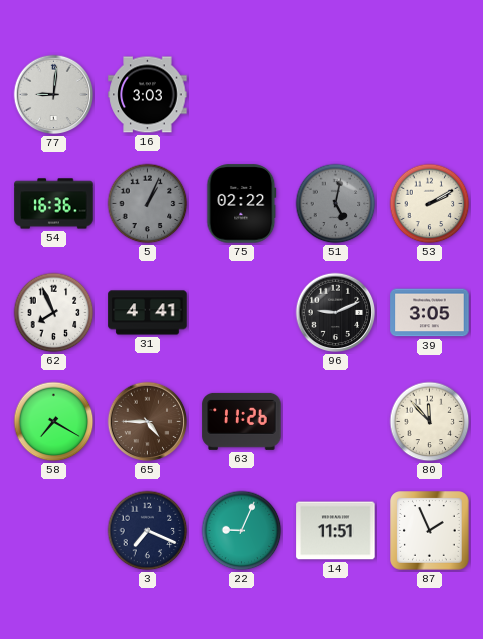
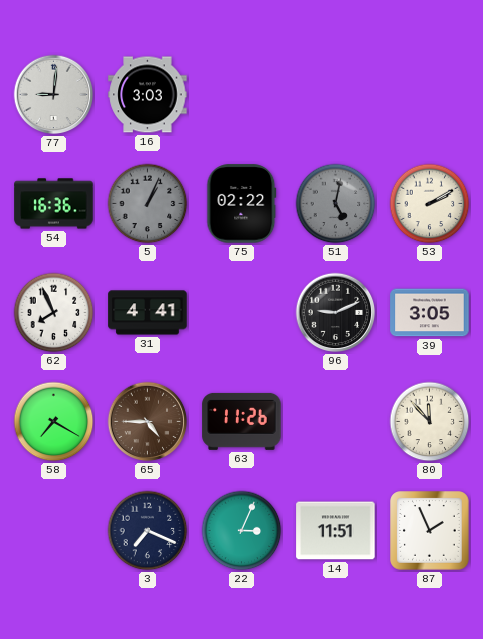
22: 9:04 -> 3:04 (242, 531)
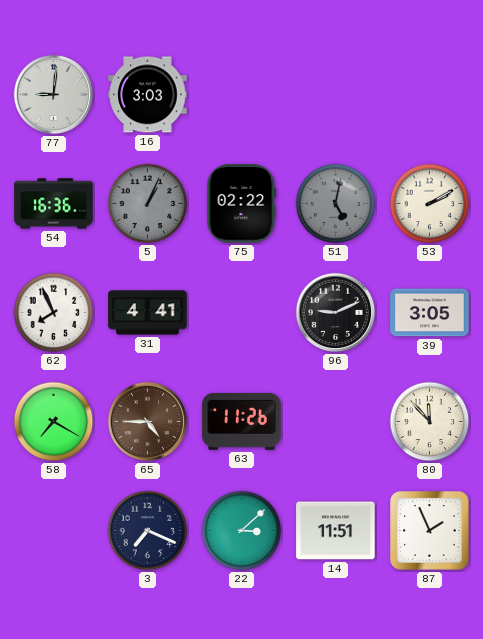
22: 3:04 -> 3:08 (242, 531)
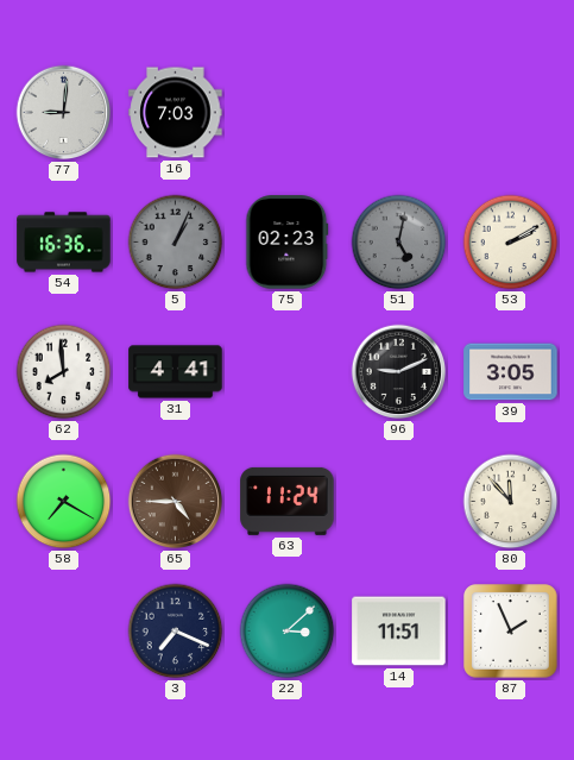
16: 3:03 -> 7:03 (176, 113)
75: 02:22 -> 02:23 (288, 243)
62: 7:56 -> 7:59 (64, 372)
63: 11:26 -> 11:24 (288, 501)
